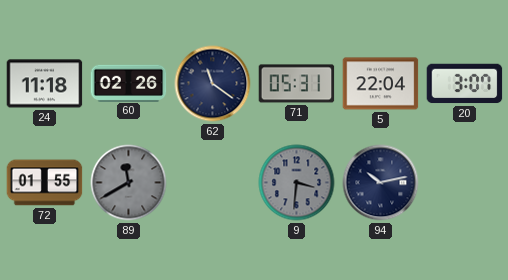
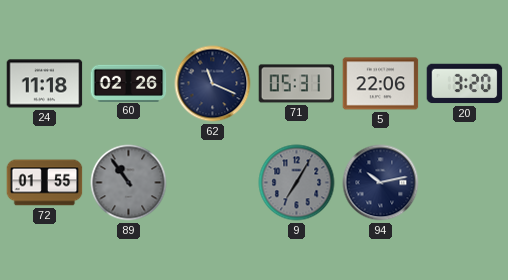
62: 11:21 -> 11:19 (213, 84)
5: 22:04 -> 22:06 (381, 84)
20: 3:07 -> 3:20 (465, 84)
89: 11:40 -> 10:54 (129, 183)
9: 3:31 -> 7:05 (297, 183)
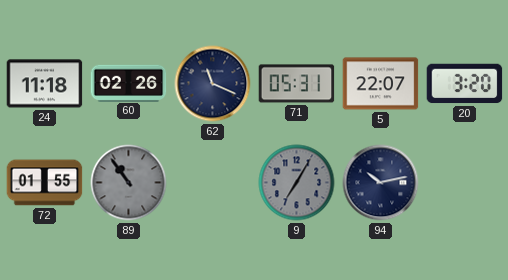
5: 22:06 -> 22:07 (381, 84)
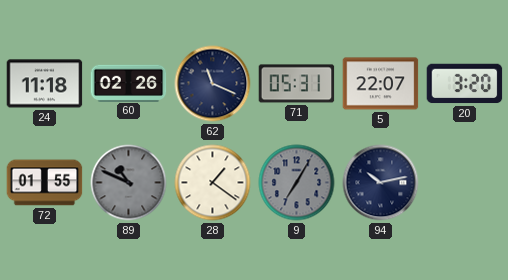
89: 10:54 -> 10:49 (129, 183)
28: none -> 1:21 (213, 183)
